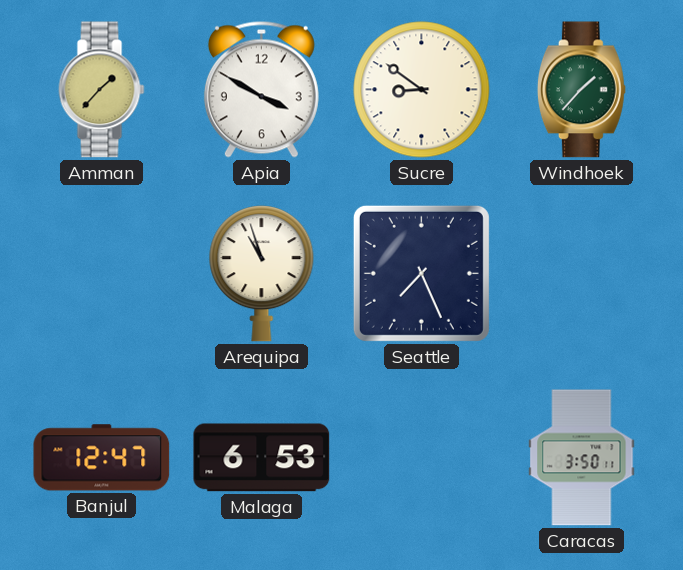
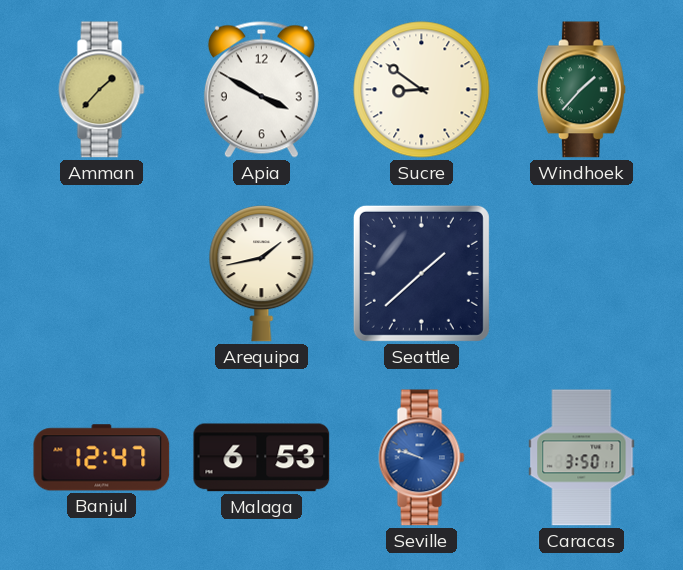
Arequipa: 10:57 -> 1:43 (262, 274)
Seattle: 7:26 -> 1:38 (421, 273)
Seville: none -> 9:48 (422, 458)
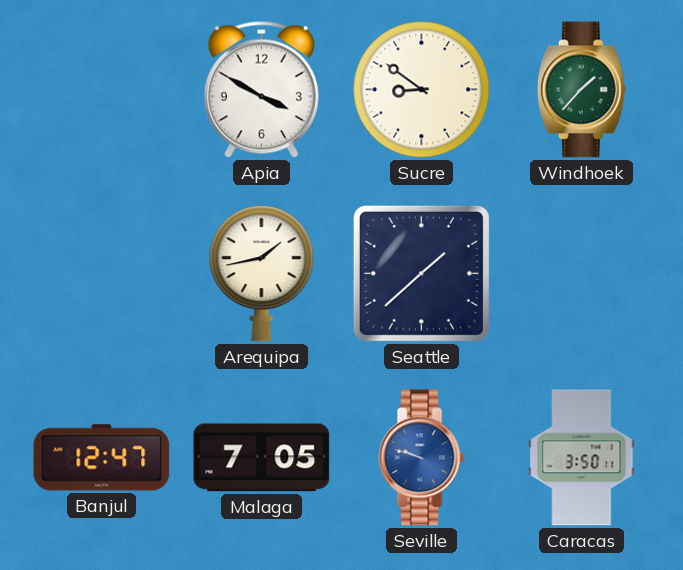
Amman: 1:37 -> none (102, 90)
Malaga: 6:53 -> 7:05 (262, 458)
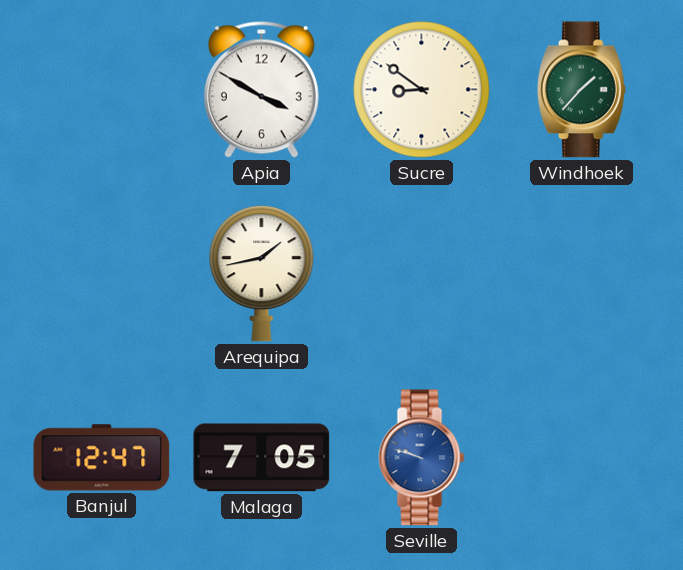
Seattle: 1:38 -> none (421, 273)
Caracas: 3:50 -> none (582, 458)
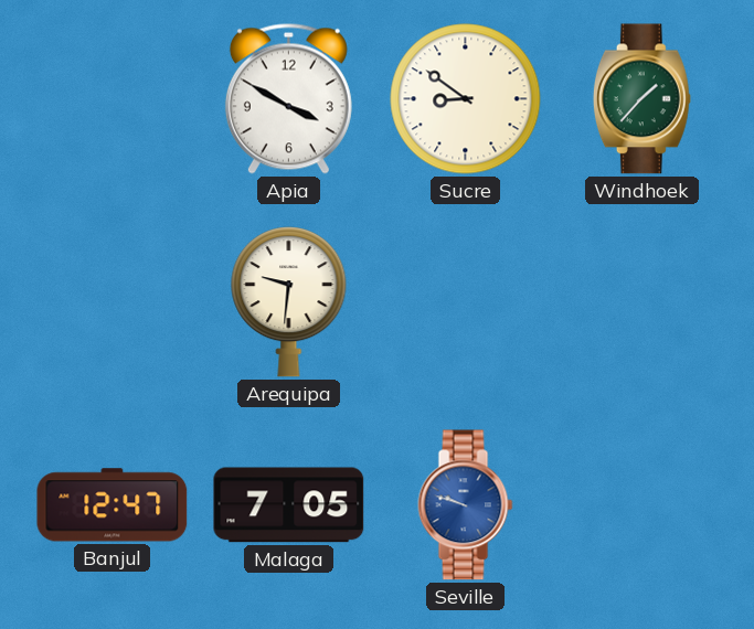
Arequipa: 1:43 -> 9:31 (289, 302)
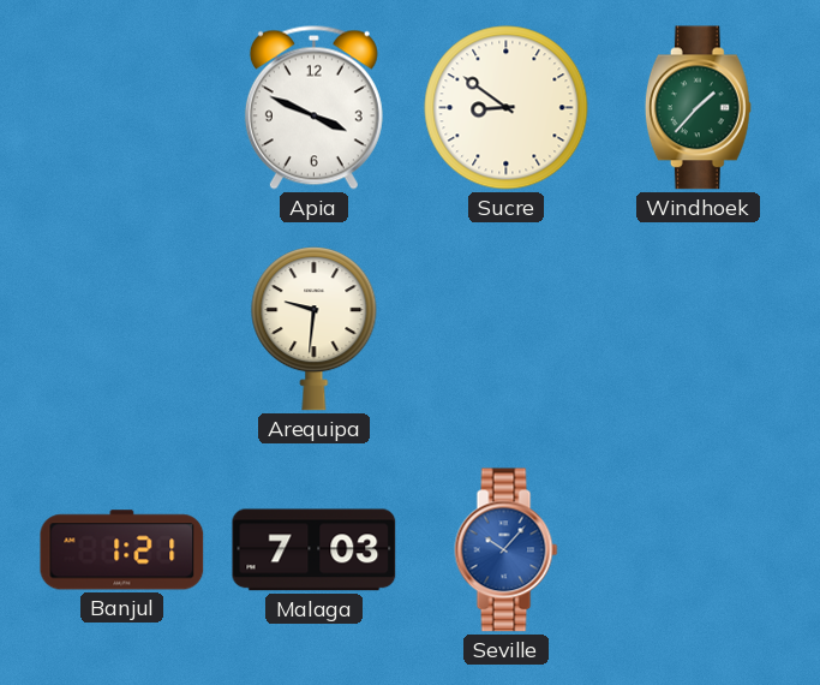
Apia: 3:50 -> 3:49 (313, 107)
Banjul: 12:47 -> 1:21 (122, 550)
Malaga: 7:05 -> 7:03 (315, 550)
Seville: 9:48 -> 10:07 (507, 550)
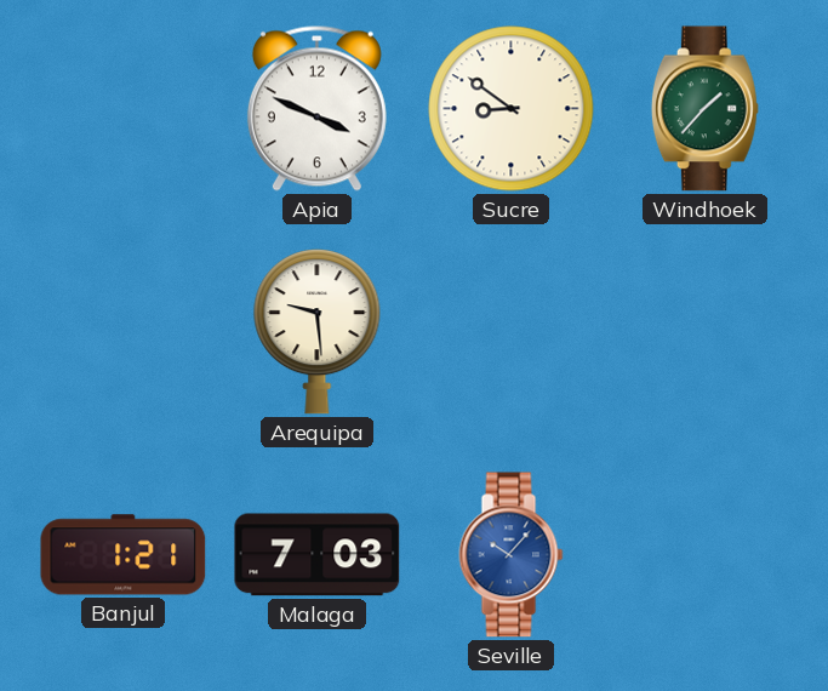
Arequipa: 9:31 -> 9:29 (318, 332)
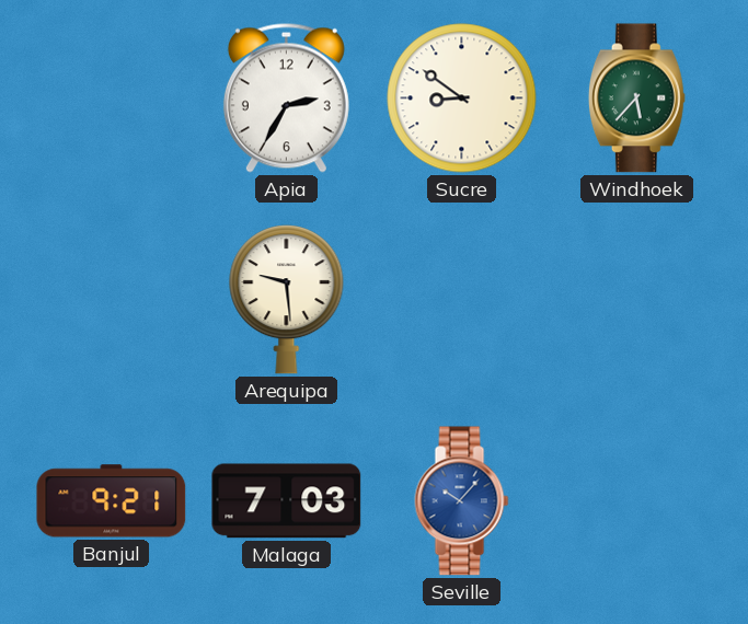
Apia: 3:49 -> 2:35 (286, 97)
Windhoek: 1:37 -> 5:37 (636, 99)
Banjul: 1:21 -> 9:21 (112, 501)
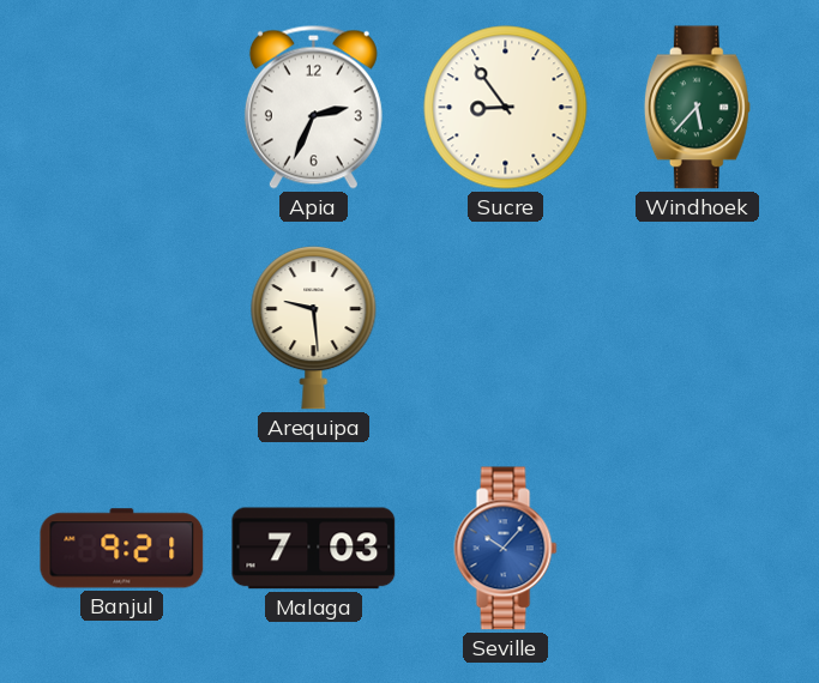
Apia: 2:35 -> 2:34 (313, 107)
Sucre: 8:51 -> 8:54 (506, 108)
